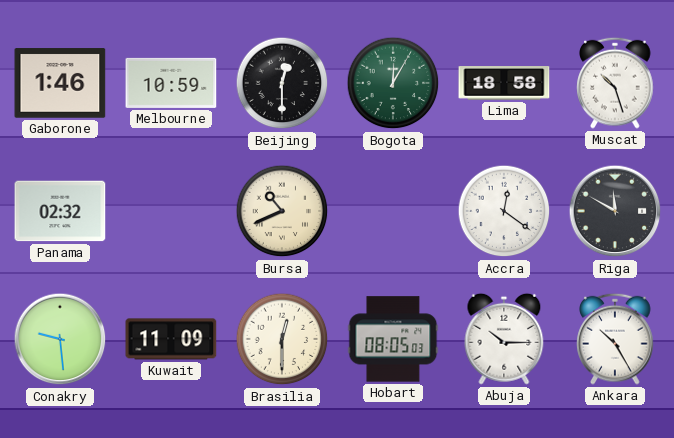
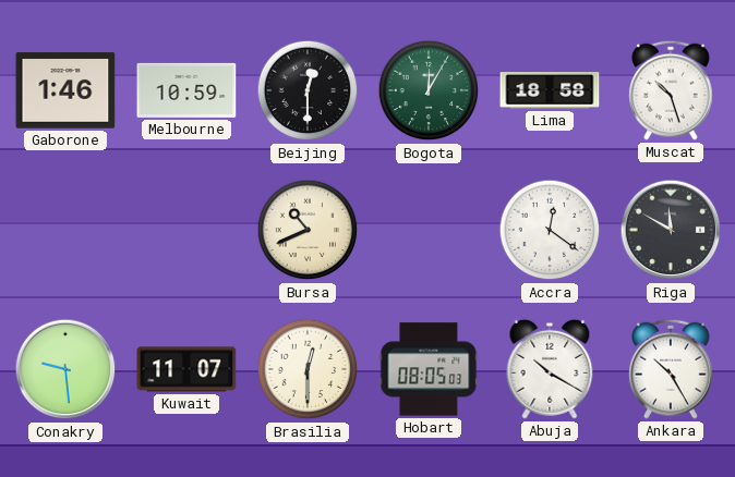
Panama: 02:32 -> none (60, 211)
Kuwait: 11:09 -> 11:07 (186, 369)
Abuja: 10:15 -> 10:20 (550, 369)
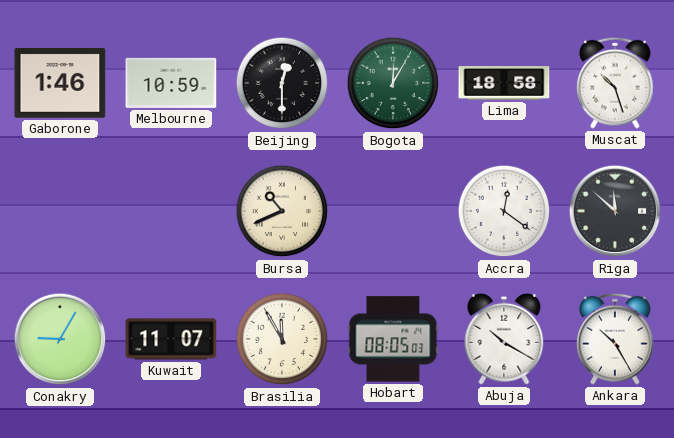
Riga: 11:50 -> 11:52 (615, 211)
Conakry: 9:29 -> 9:05 (60, 339)
Brasilia: 12:30 -> 11:55 (282, 339)
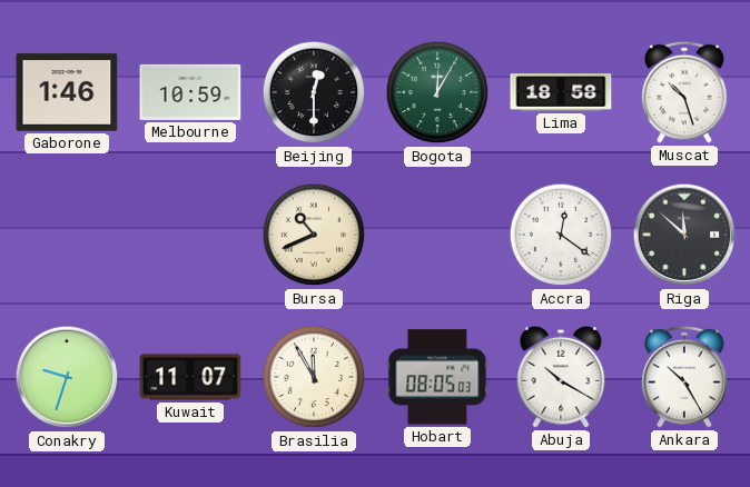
Conakry: 9:05 -> 9:33 (67, 377)
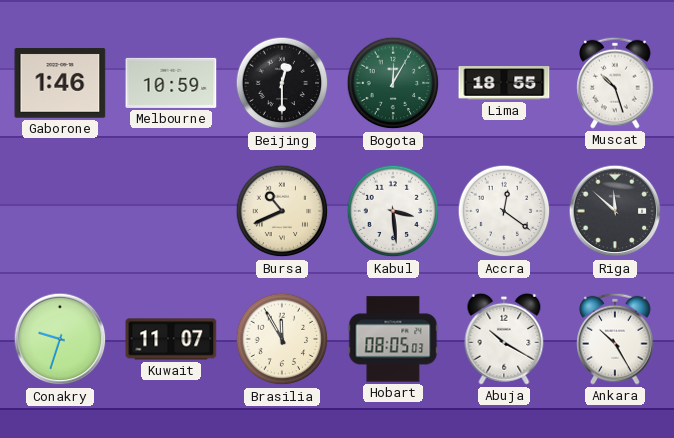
Lima: 18:58 -> 18:55 (504, 83)
Kabul: none -> 3:29 (393, 211)
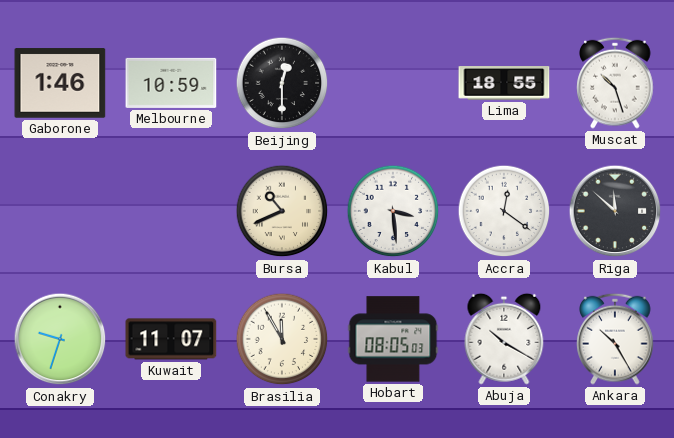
Bogota: 12:05 -> none (393, 83)
